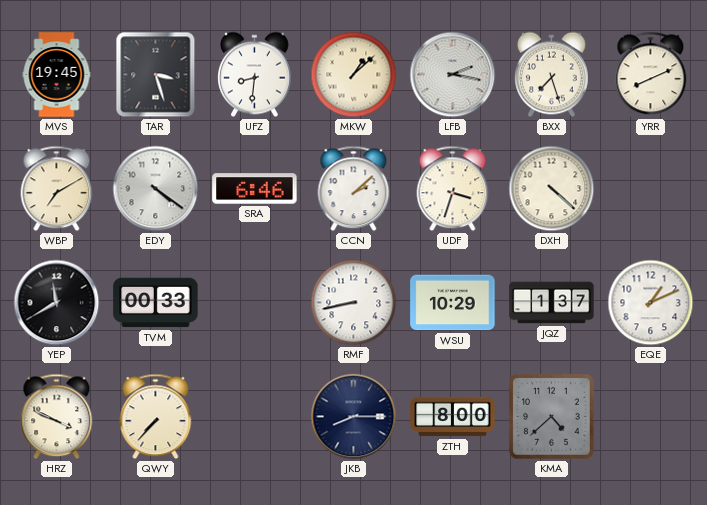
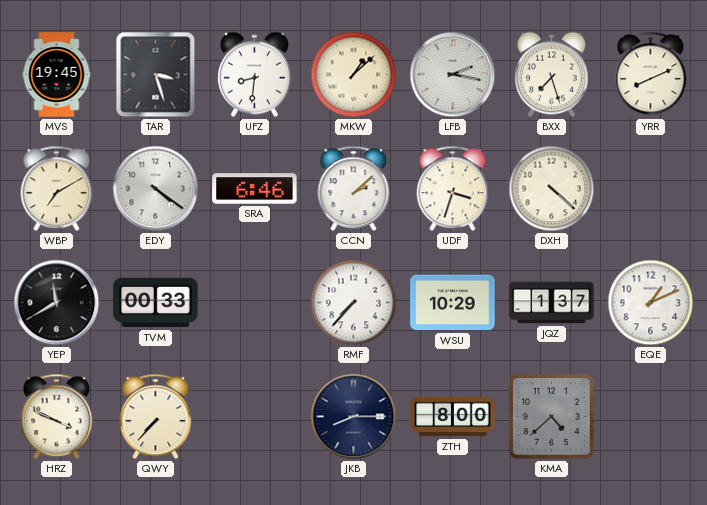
RMF: 8:43 -> 7:37 (354, 303)
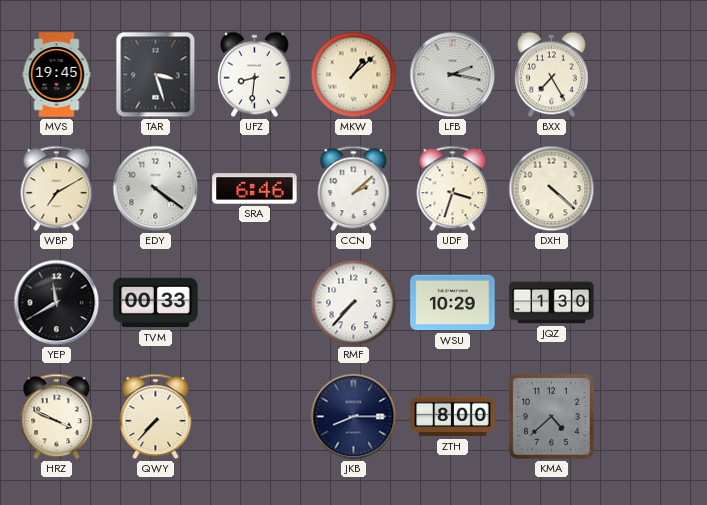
BXX: 7:27 -> 7:25 (552, 75)
YRR: 8:11 -> none (651, 75)
JQZ: 1:37 -> 1:30 (552, 303)
EQE: 1:11 -> none (651, 303)
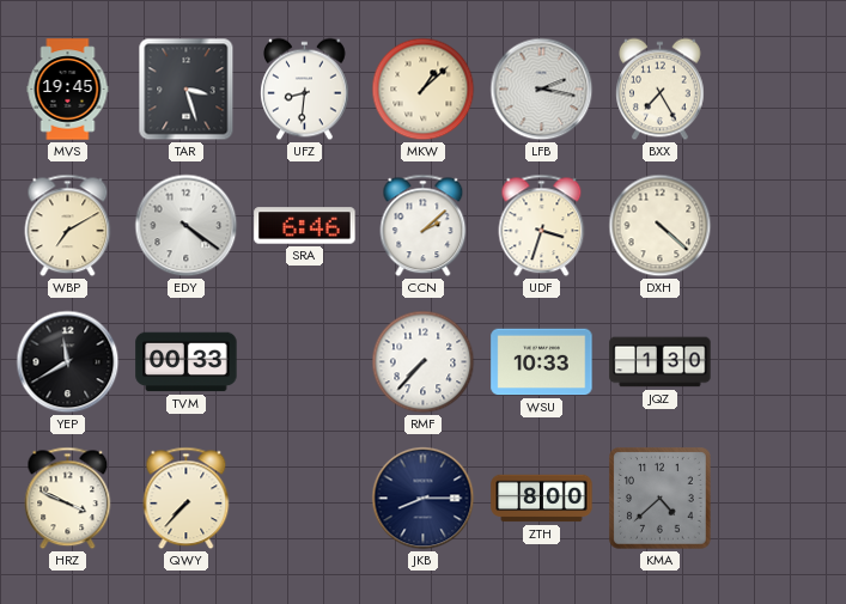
WSU: 10:29 -> 10:33 (542, 362)
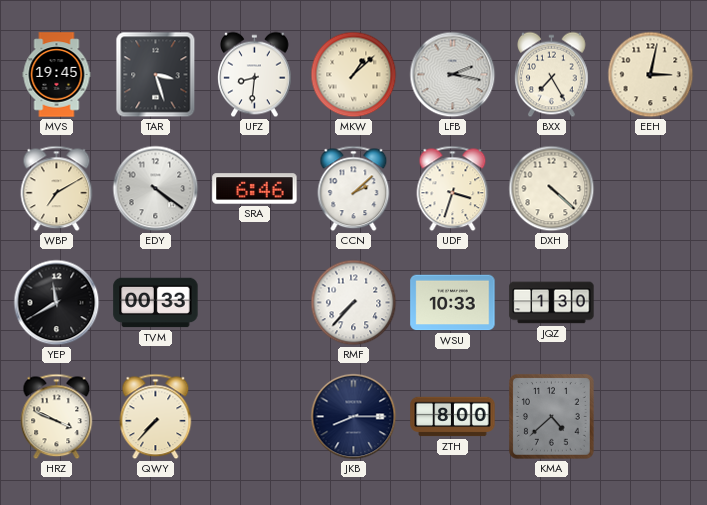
EEH: none -> 3:02 (651, 75)
